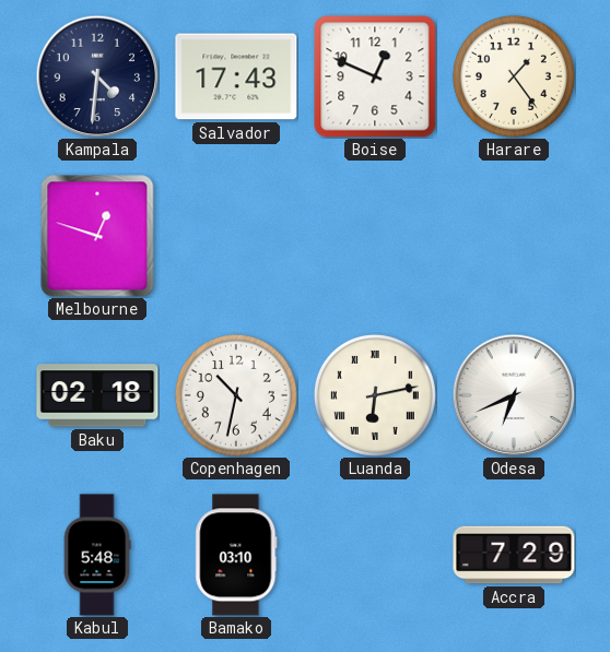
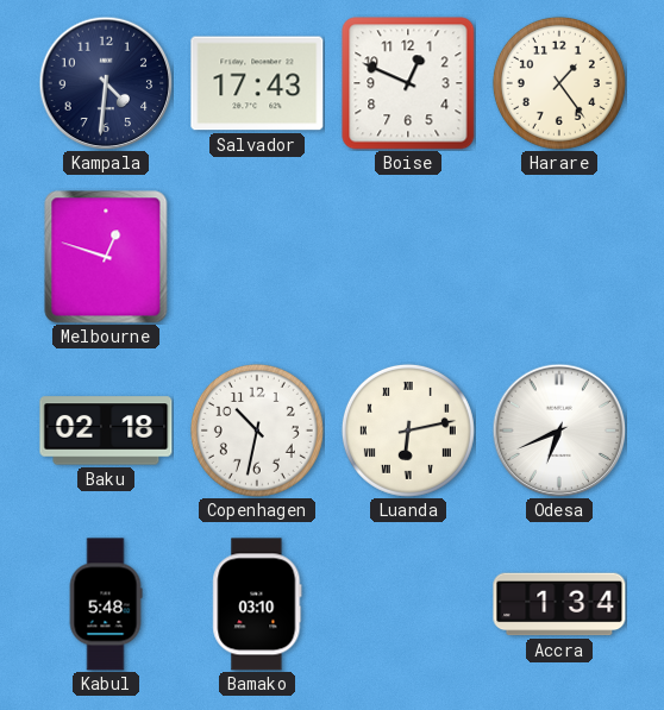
Accra: 7:29 -> 1:34 (559, 604)
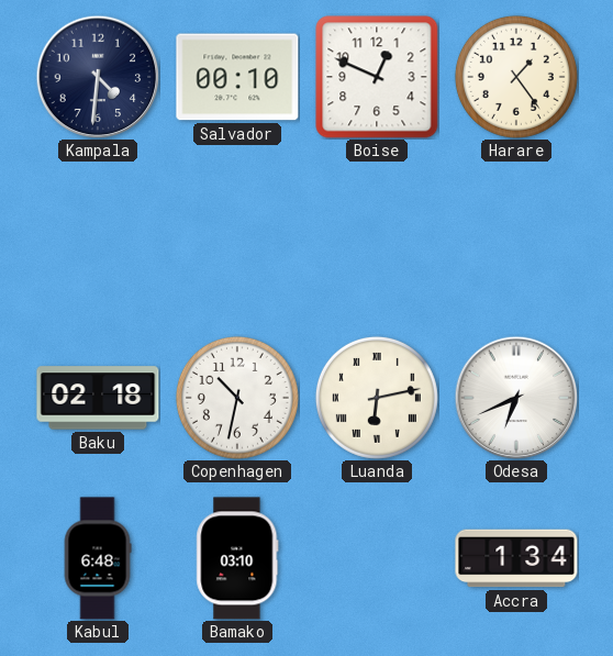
Salvador: 17:43 -> 00:10 (237, 77)
Melbourne: 12:48 -> none (106, 257)
Kabul: 5:48 -> 6:48 (98, 558)
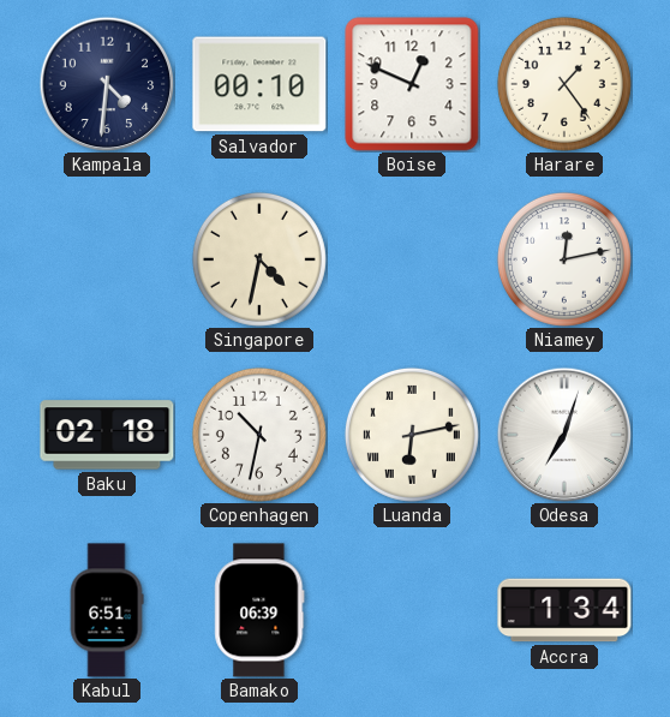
Singapore: none -> 4:32 (259, 259)
Niamey: none -> 12:13 (564, 259)
Odesa: 6:41 -> 7:03 (564, 435)
Kabul: 6:48 -> 6:51 (107, 610)
Bamako: 03:10 -> 06:39 (259, 610)
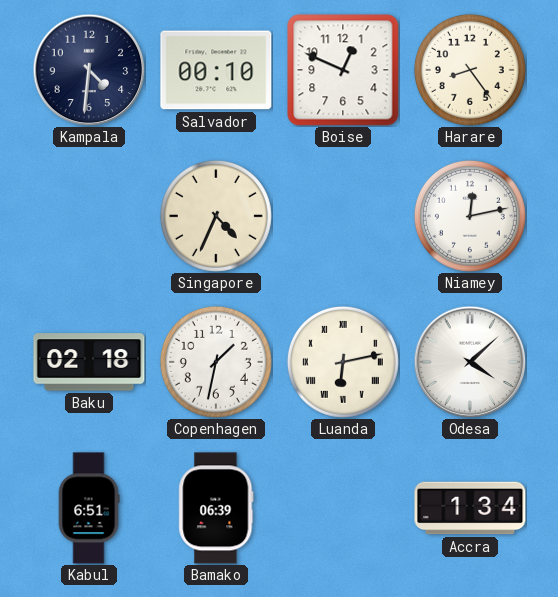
Harare: 1:24 -> 8:24 (470, 70)
Singapore: 4:32 -> 4:34 (216, 216)
Copenhagen: 10:32 -> 1:32 (216, 362)
Odesa: 7:03 -> 4:08 (470, 362)
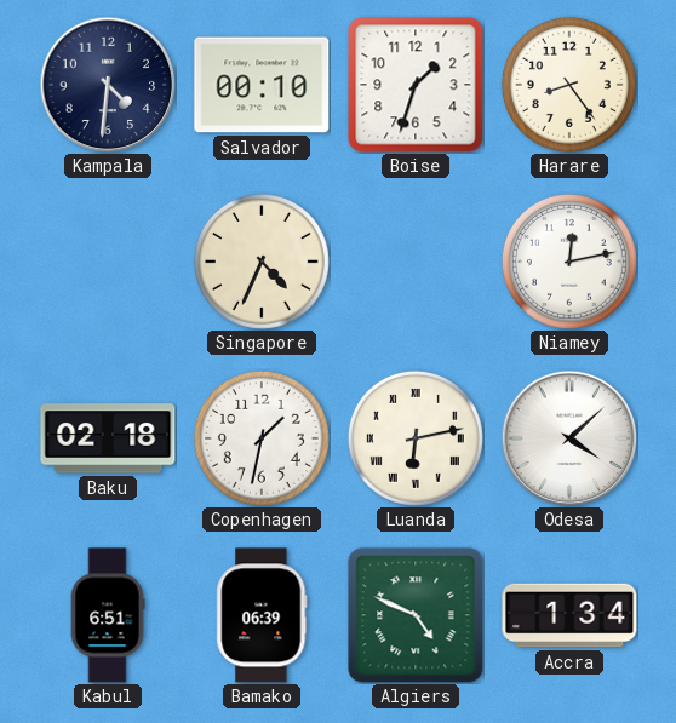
Boise: 12:49 -> 1:33 (416, 85)
Algiers: none -> 4:49 (416, 615)
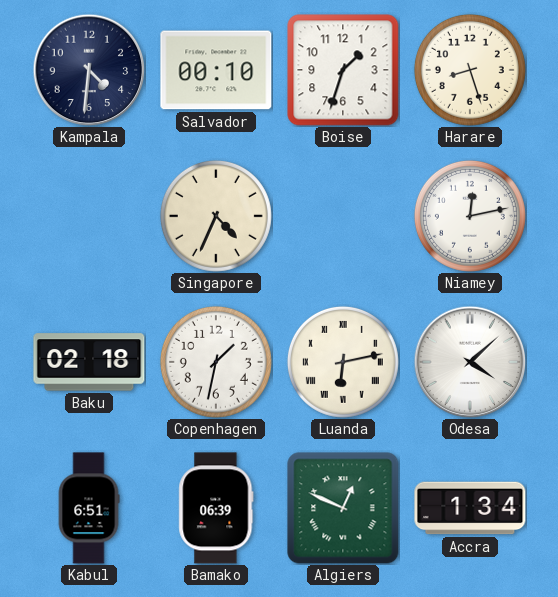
Harare: 8:24 -> 8:27 (470, 70)
Algiers: 4:49 -> 12:49 (343, 508)
